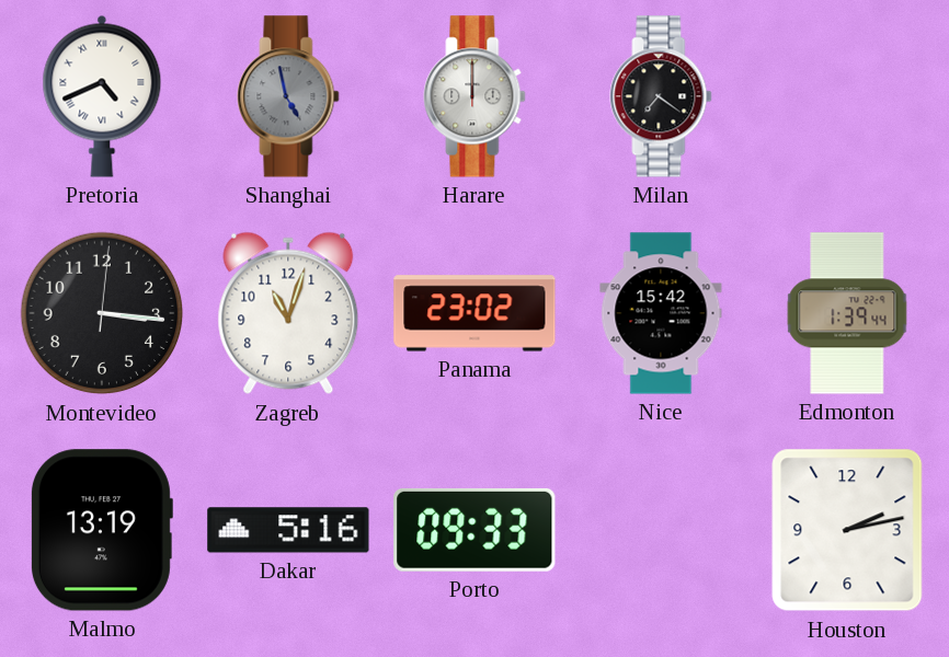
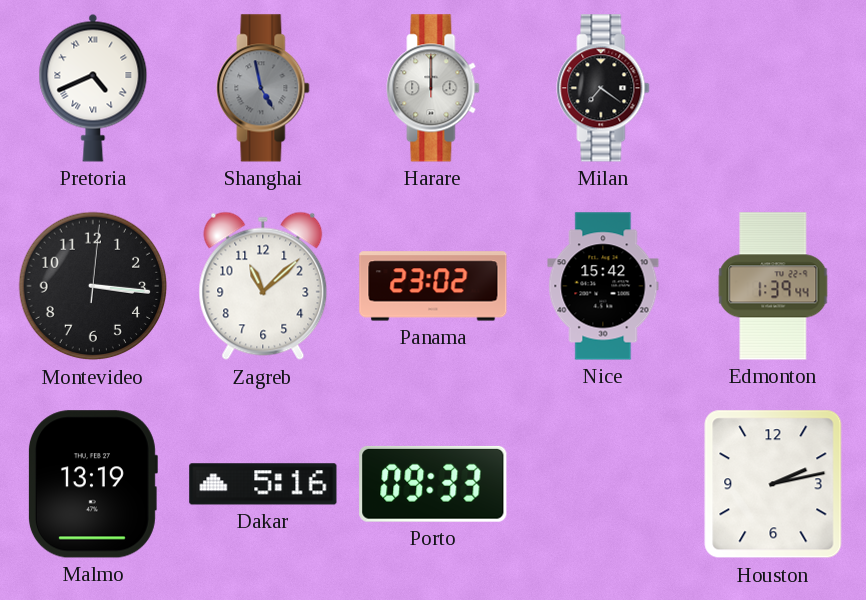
Zagreb: 11:03 -> 11:08 (263, 286)
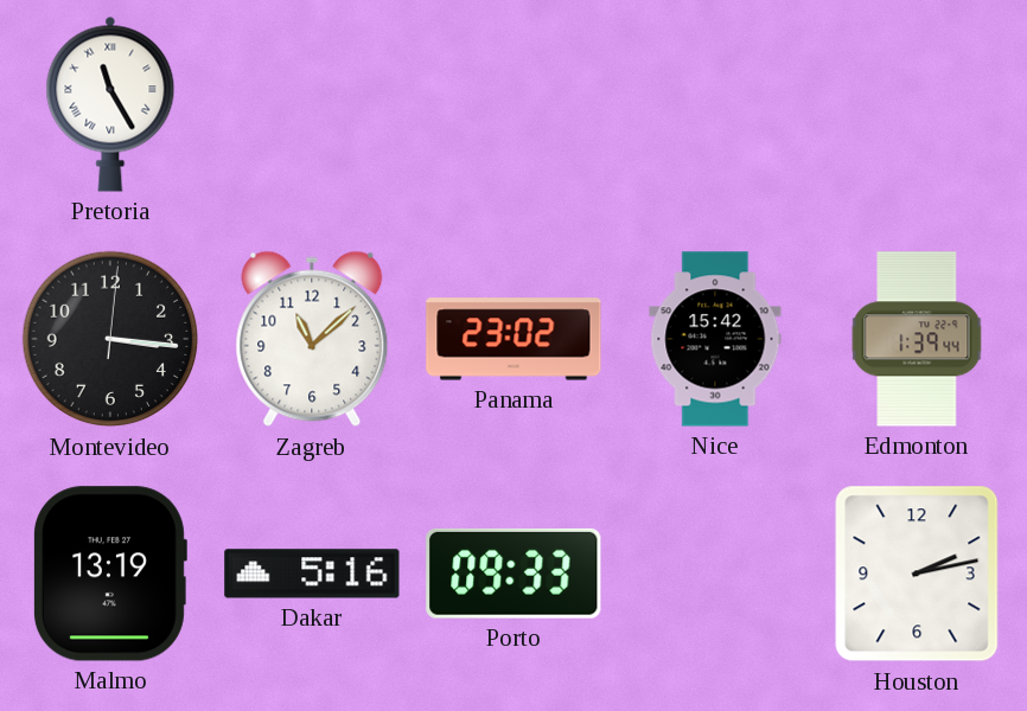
Pretoria: 4:41 -> 11:25 (110, 104)
Shanghai: 4:58 -> none (263, 88)
Harare: 12:00 -> none (433, 88)
Milan: 7:21 -> none (603, 88)
